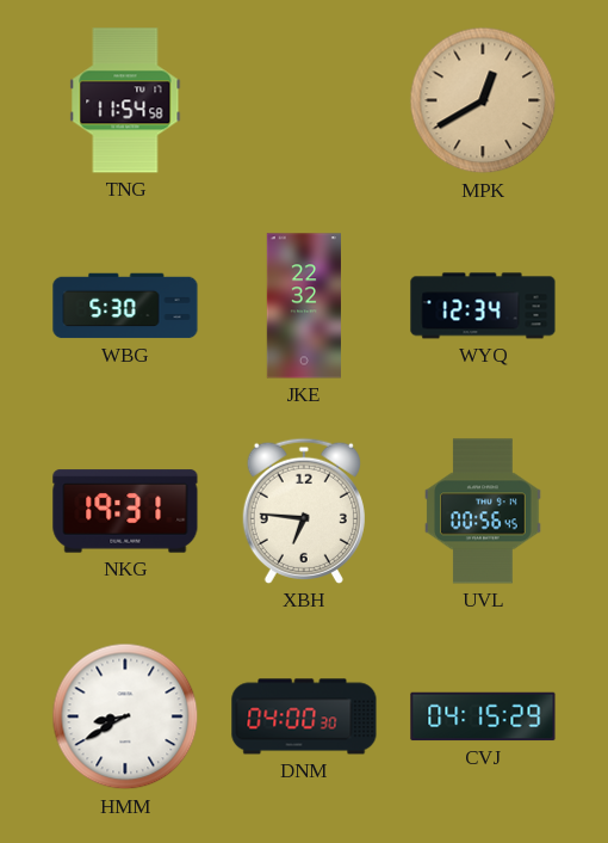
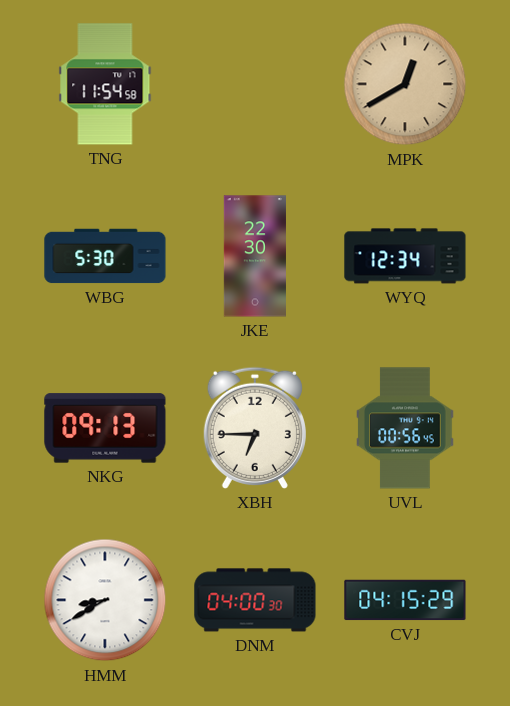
JKE: 22:32 -> 22:30 (255, 256)
NKG: 19:31 -> 09:13 (105, 428)
XBH: 6:46 -> 6:45 (255, 428)
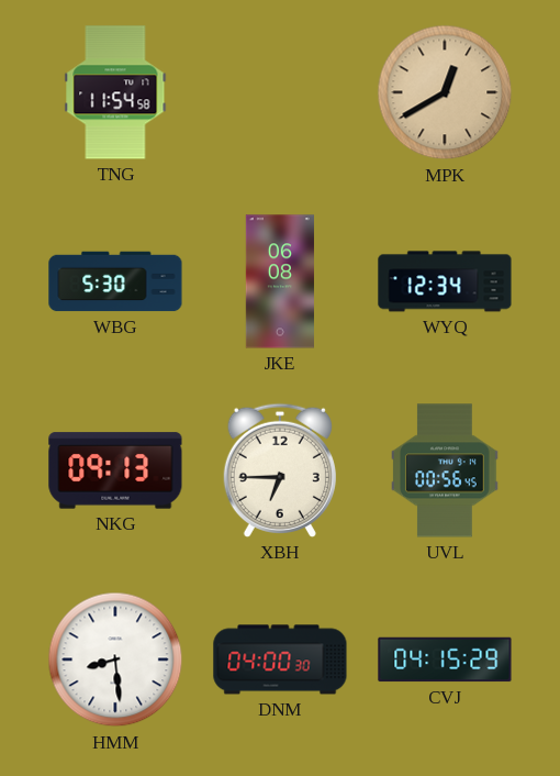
JKE: 22:30 -> 06:08 (280, 281)
HMM: 8:40 -> 8:29 (115, 659)
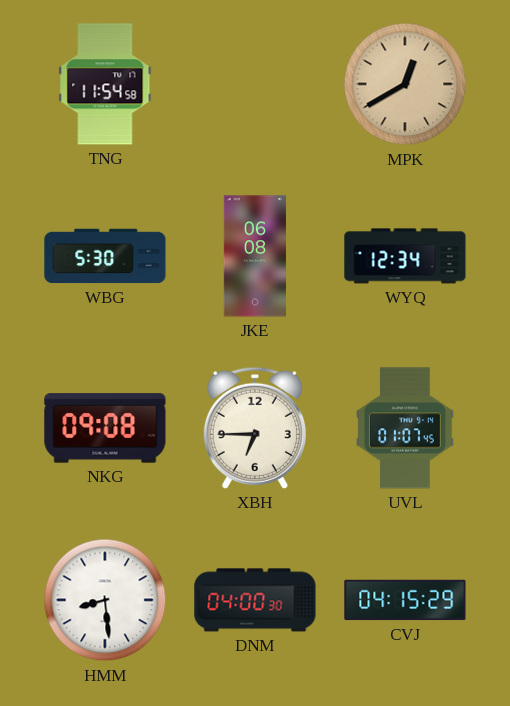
NKG: 09:13 -> 09:08 (105, 428)
UVL: 00:56 -> 01:07 (405, 428)
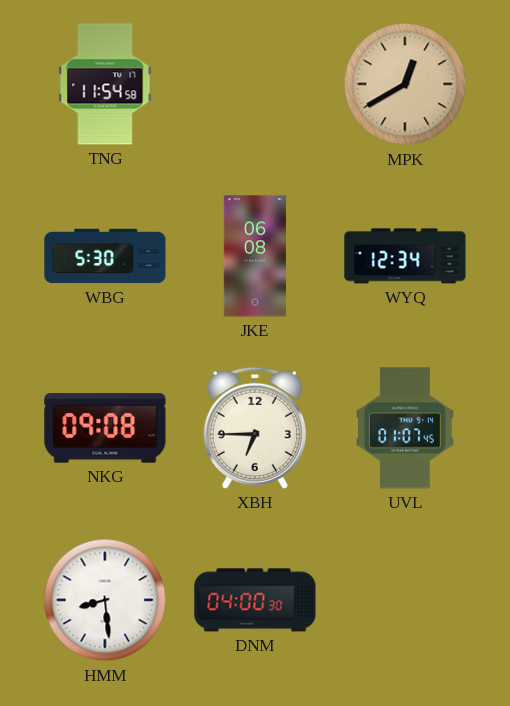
CVJ: 04:15 -> none (405, 600)
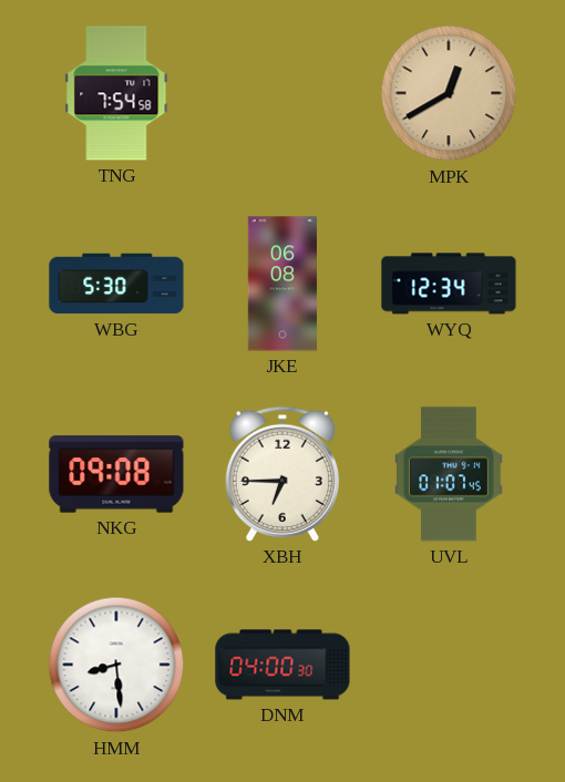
TNG: 11:54 -> 7:54 (116, 93)
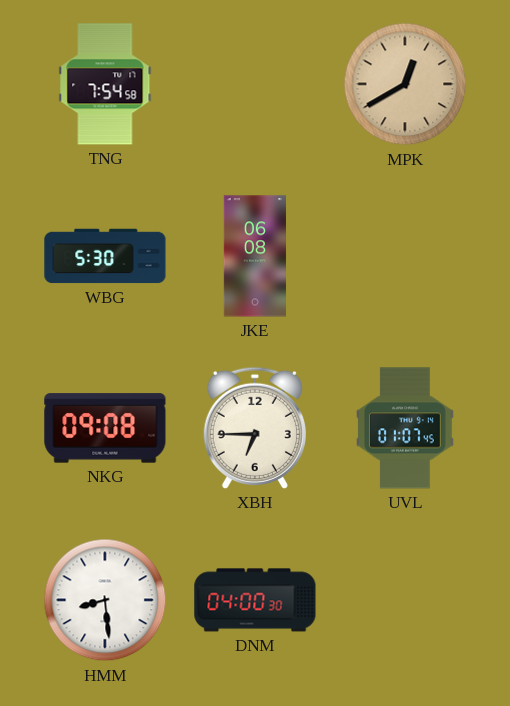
WYQ: 12:34 -> none (449, 284)
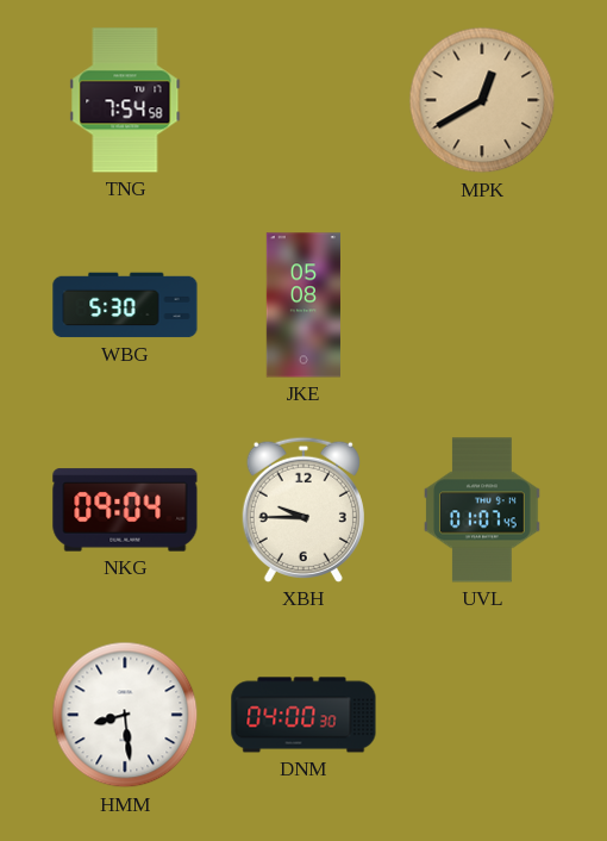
JKE: 06:08 -> 05:08 (303, 305)
NKG: 09:08 -> 09:04 (125, 510)
XBH: 6:45 -> 9:45 (303, 510)
